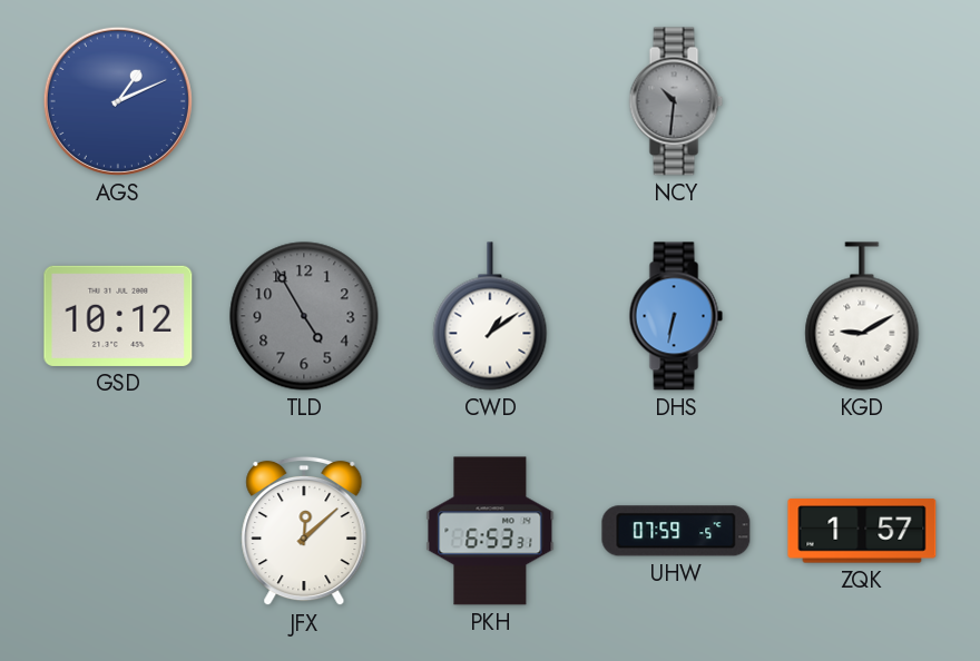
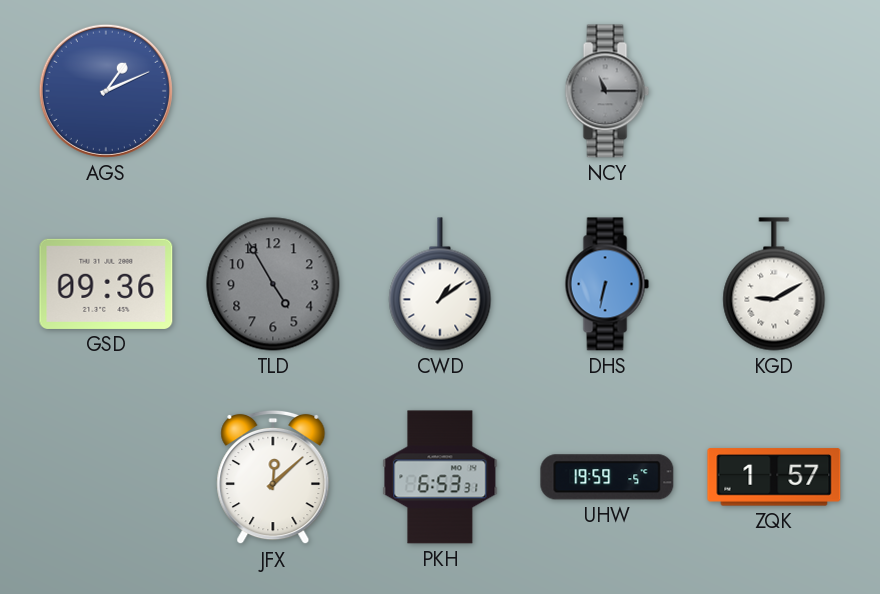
NCY: 10:31 -> 11:15 (607, 91)
GSD: 10:12 -> 09:36 (106, 284)
UHW: 07:59 -> 19:59 (607, 477)
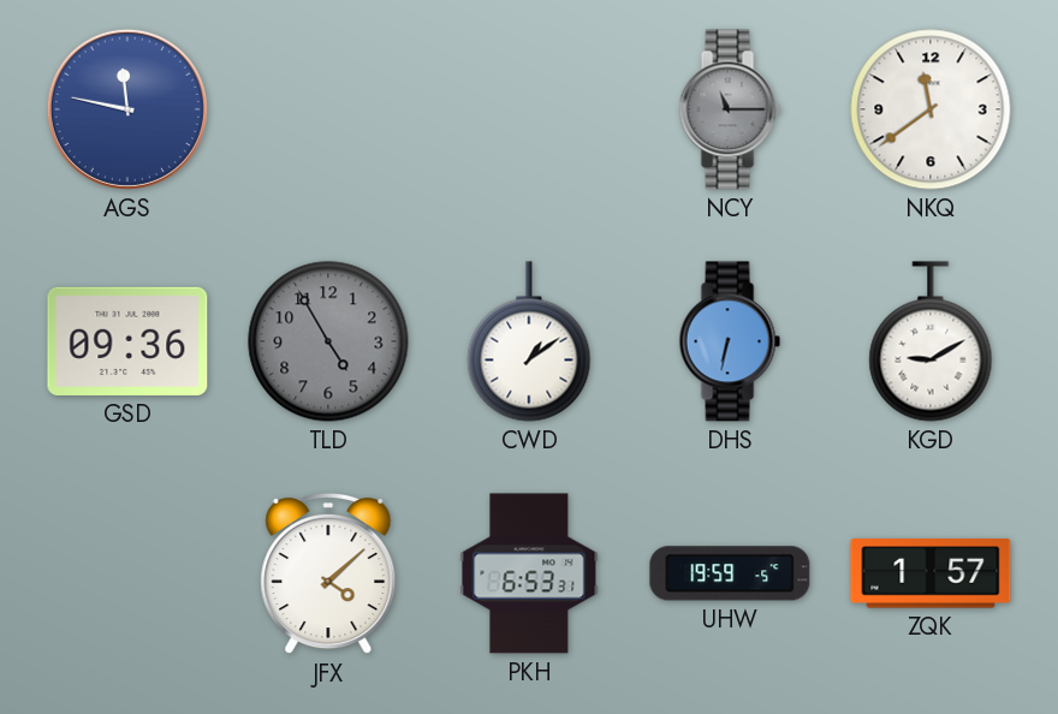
AGS: 1:11 -> 11:47 (127, 109)
NKQ: none -> 11:39 (931, 109)
JFX: 12:08 -> 4:08 (328, 573)
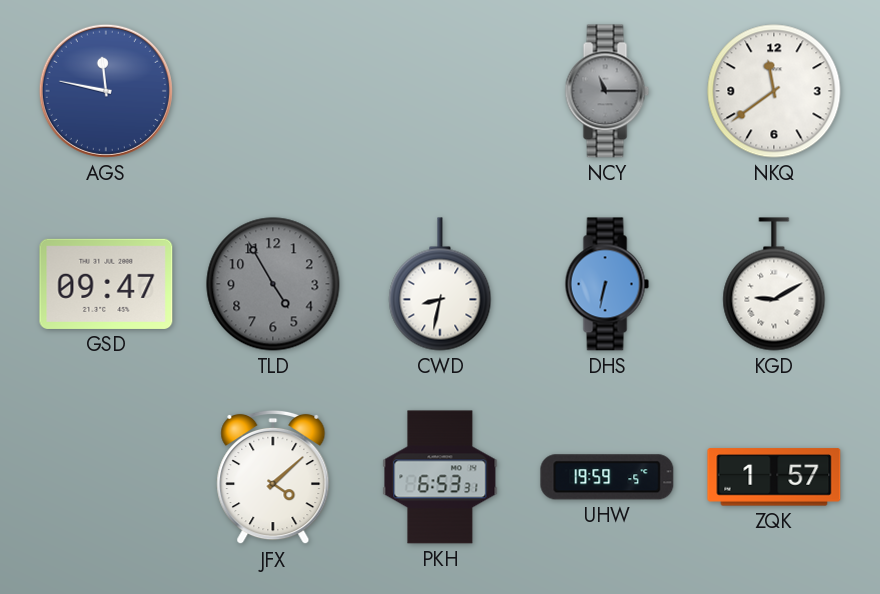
GSD: 09:36 -> 09:47 (106, 284)
CWD: 1:09 -> 8:32 (440, 284)
